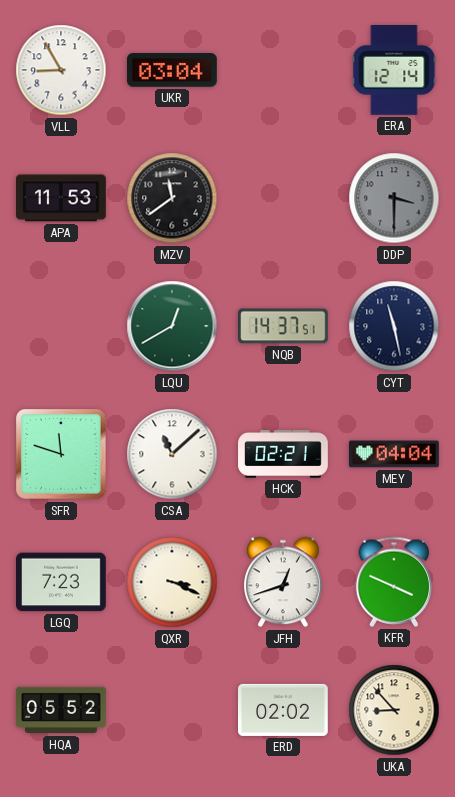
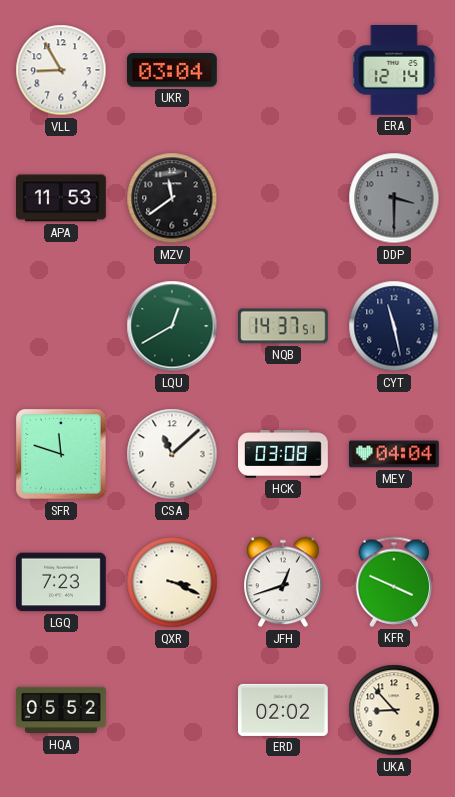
HCK: 02:21 -> 03:08 (283, 454)
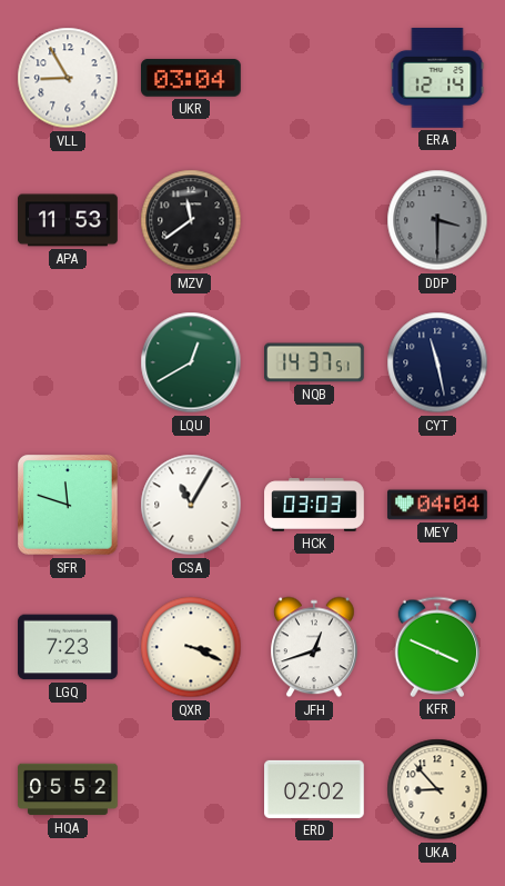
CSA: 11:08 -> 11:05 (191, 505)
HCK: 03:08 -> 03:03 (314, 505)
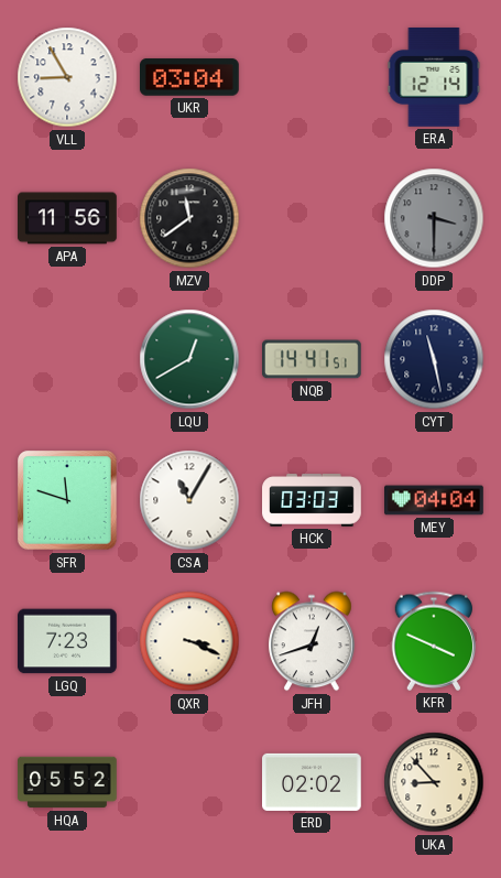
APA: 11:53 -> 11:56 (68, 218)
NQB: 14:37 -> 14:41 (313, 359)
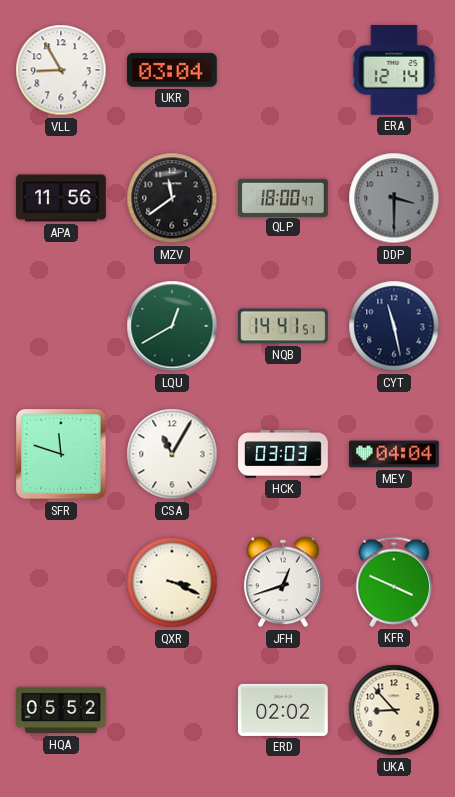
QLP: none -> 18:00 (284, 197)
LGQ: 7:23 -> none (68, 641)
